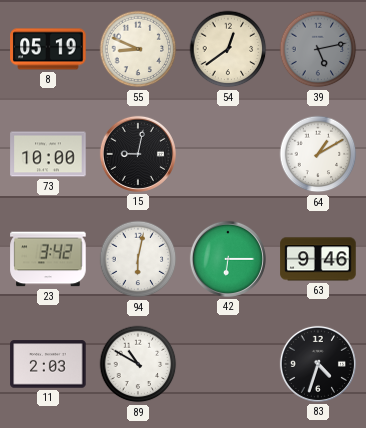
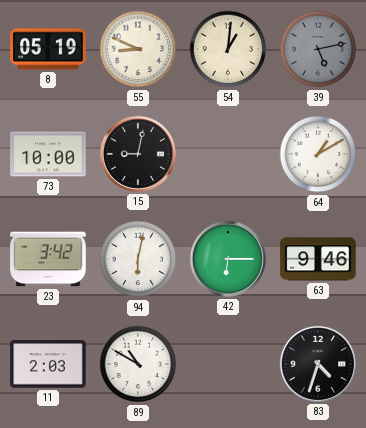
54: 12:39 -> 1:01 (228, 49)
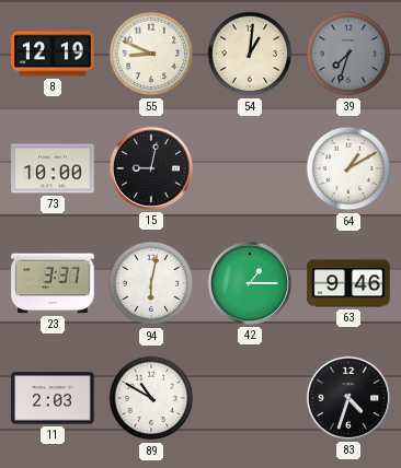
8: 05:19 -> 12:19 (53, 54)
39: 5:13 -> 7:33 (348, 54)
23: 3:42 -> 3:37 (53, 283)
42: 6:15 -> 1:15 (250, 283)
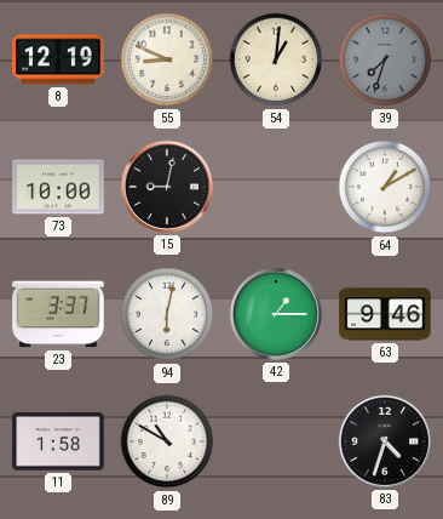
11: 2:03 -> 1:58 (58, 441)
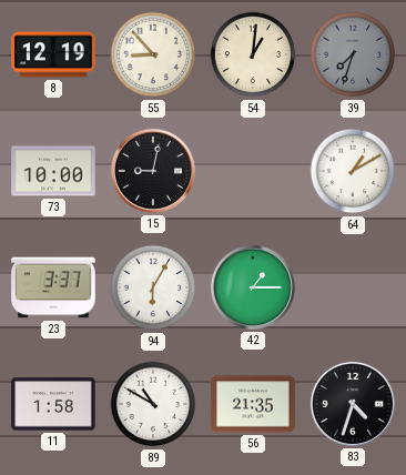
55: 8:49 -> 8:53 (153, 54)
94: 6:02 -> 6:05 (153, 287)
63: 9:46 -> none (385, 314)
56: none -> 21:35 (253, 404)
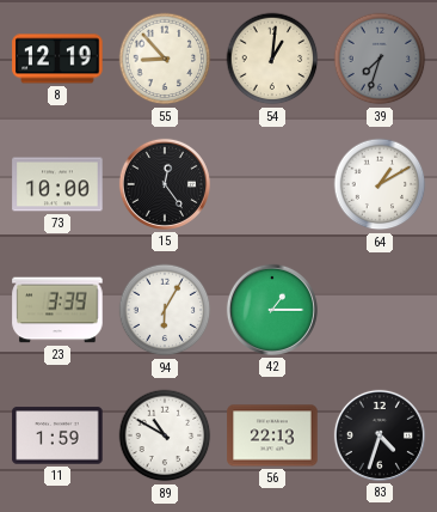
15: 9:02 -> 12:24 (165, 184)
23: 3:37 -> 3:39 (57, 310)
11: 1:58 -> 1:59 (57, 435)
56: 21:35 -> 22:13 (272, 435)
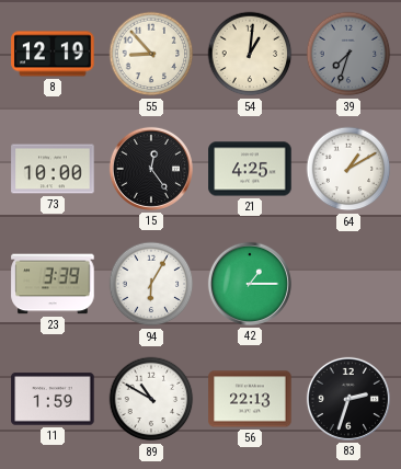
21: none -> 4:25 (250, 169)
83: 4:33 -> 2:33 (348, 399)
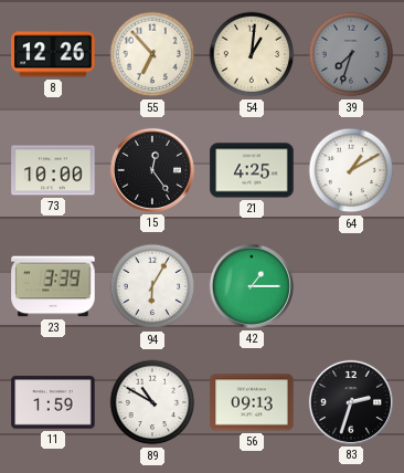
8: 12:19 -> 12:26 (53, 54)
55: 8:53 -> 6:53 (152, 54)
56: 22:13 -> 09:13 (252, 402)
